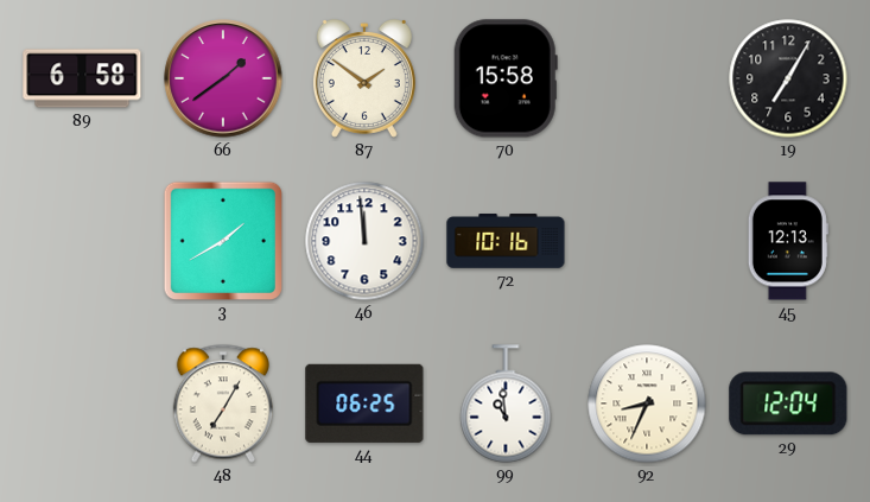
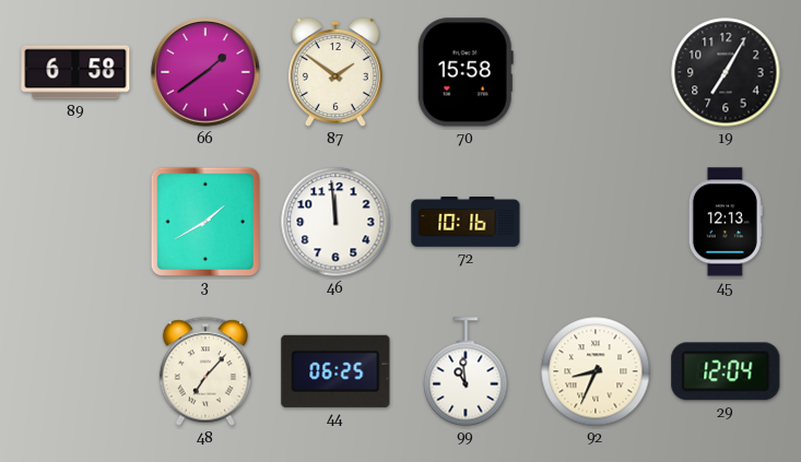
48: 7:05 -> 7:07 (204, 371)
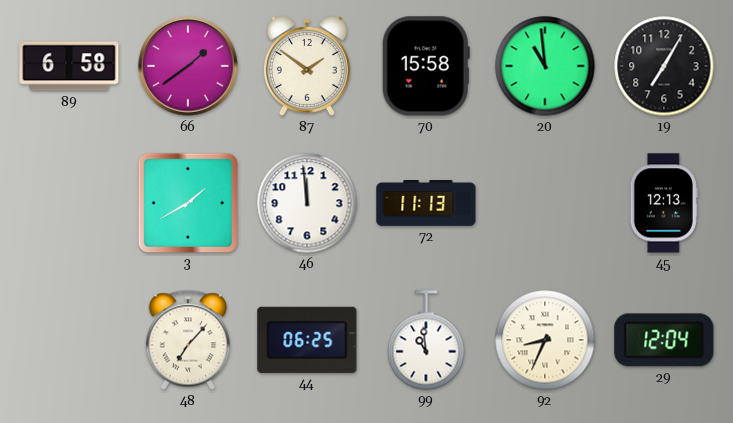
20: none -> 10:59 (545, 66)
72: 10:16 -> 11:13 (426, 203)
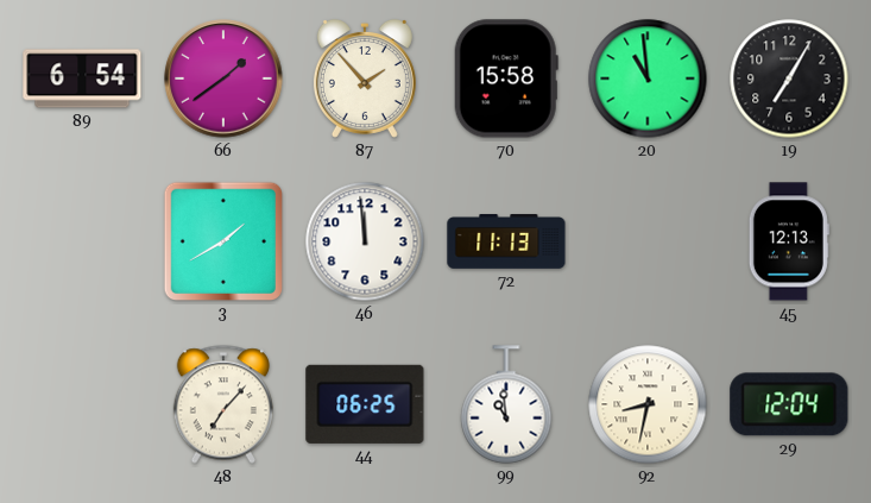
89: 6:58 -> 6:54 (82, 78)
87: 1:51 -> 1:53 (365, 80)
92: 8:34 -> 8:32 (648, 404)
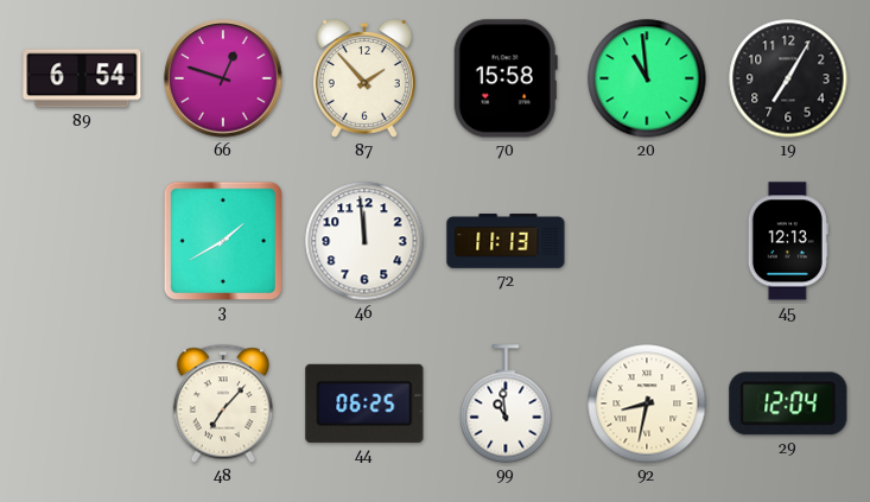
66: 1:39 -> 12:48 (223, 78)
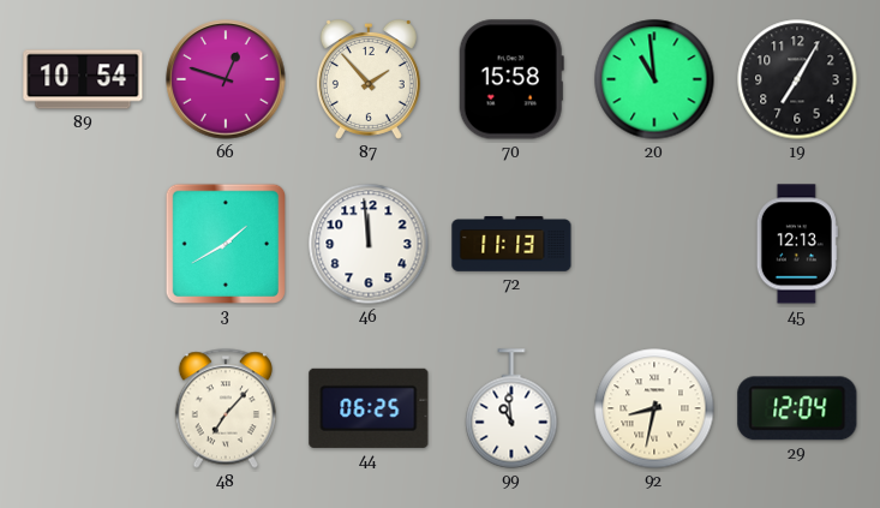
89: 6:54 -> 10:54 (83, 79)
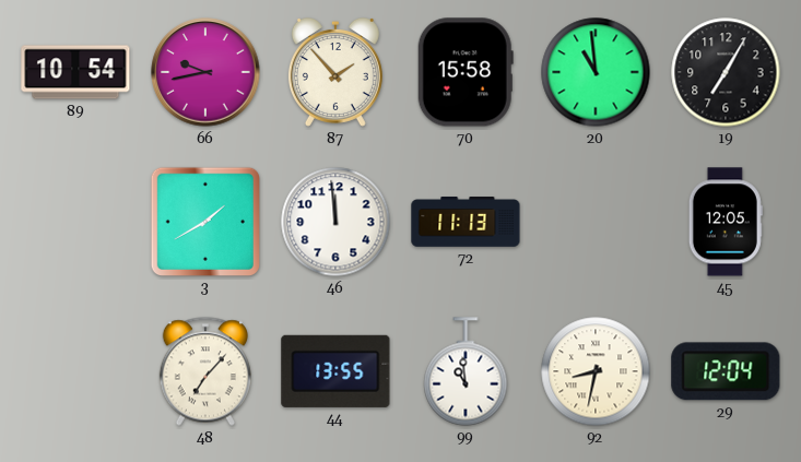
66: 12:48 -> 9:43 (205, 72)
45: 12:13 -> 12:05 (726, 222)
44: 06:25 -> 13:55 (335, 371)
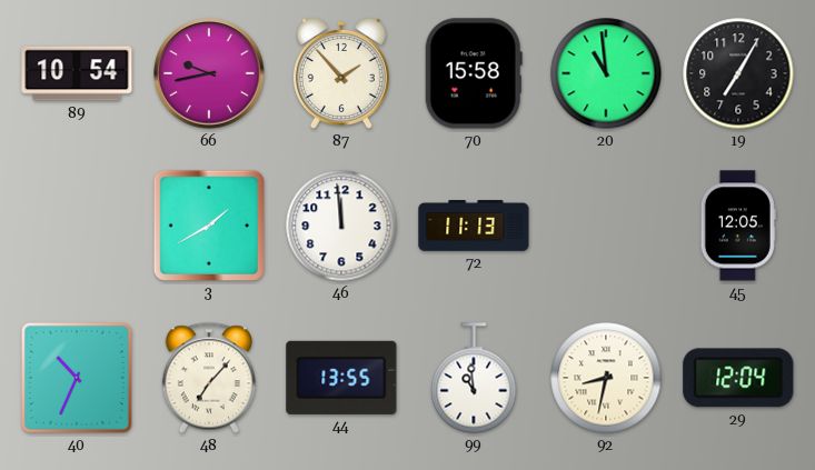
40: none -> 10:34 (77, 378)
